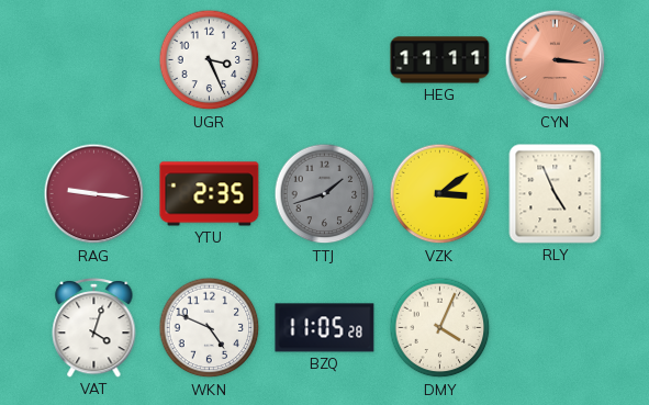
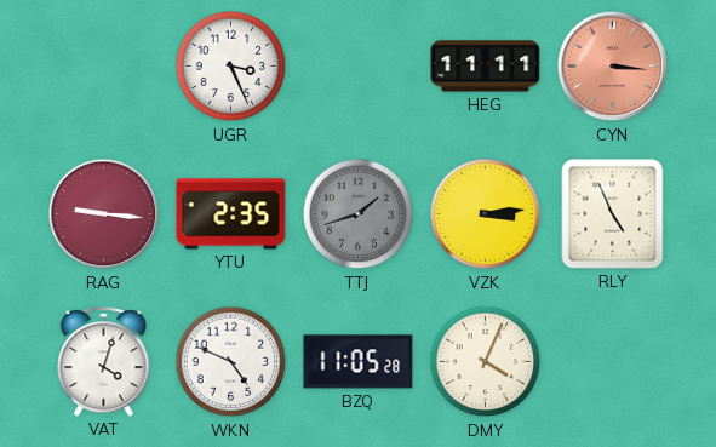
VZK: 3:09 -> 3:14 (486, 214)
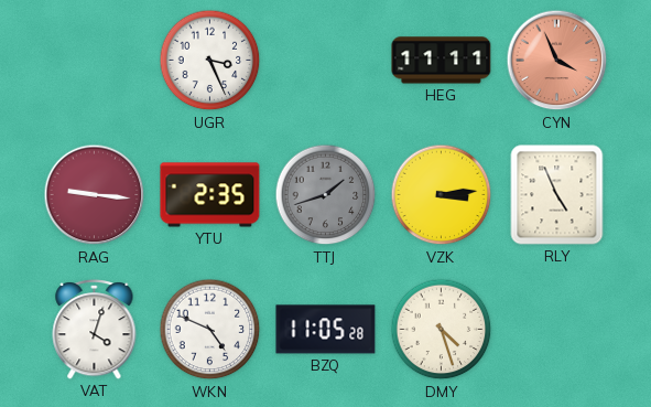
CYN: 3:16 -> 3:56 (557, 61)
DMY: 4:04 -> 4:27 (442, 330)
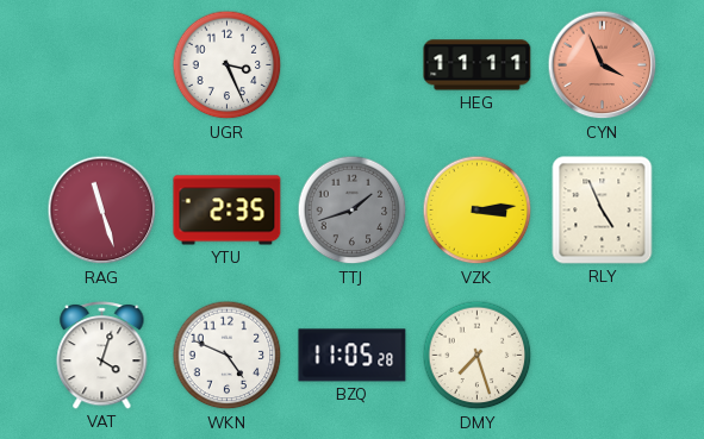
RAG: 9:16 -> 11:27 (102, 211)
DMY: 4:27 -> 7:27 (478, 356)
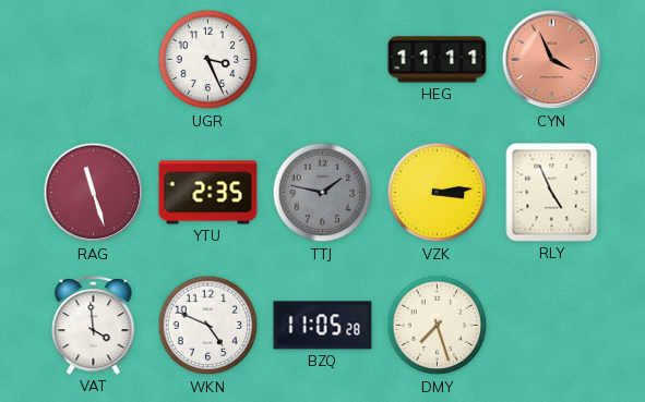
TTJ: 1:42 -> 1:47 (323, 193)
VAT: 4:03 -> 3:59 (94, 325)
